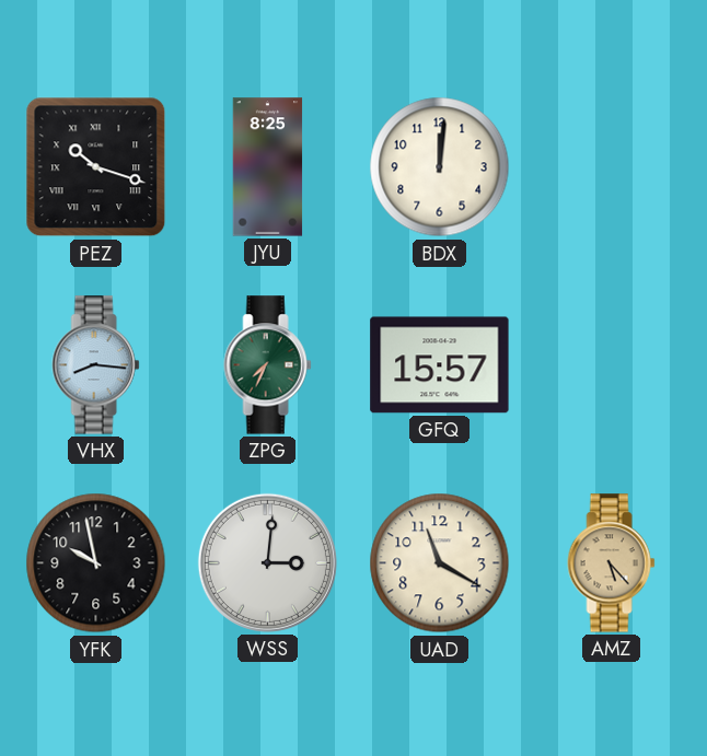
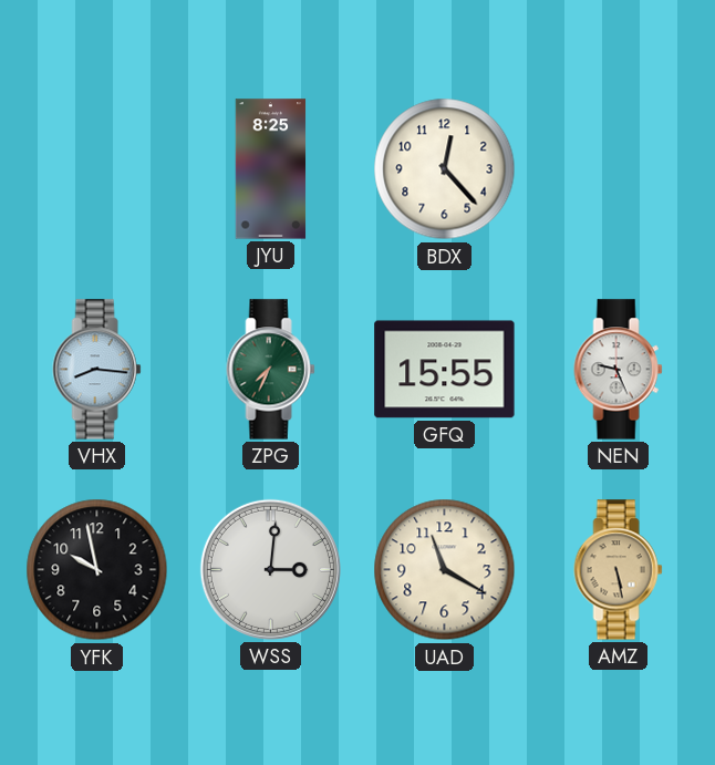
PEZ: 10:18 -> none (96, 167)
BDX: 12:01 -> 12:23 (445, 169)
GFQ: 15:57 -> 15:55 (445, 370)
NEN: none -> 9:26 (619, 370)
AMZ: 5:23 -> 5:28 (619, 570)
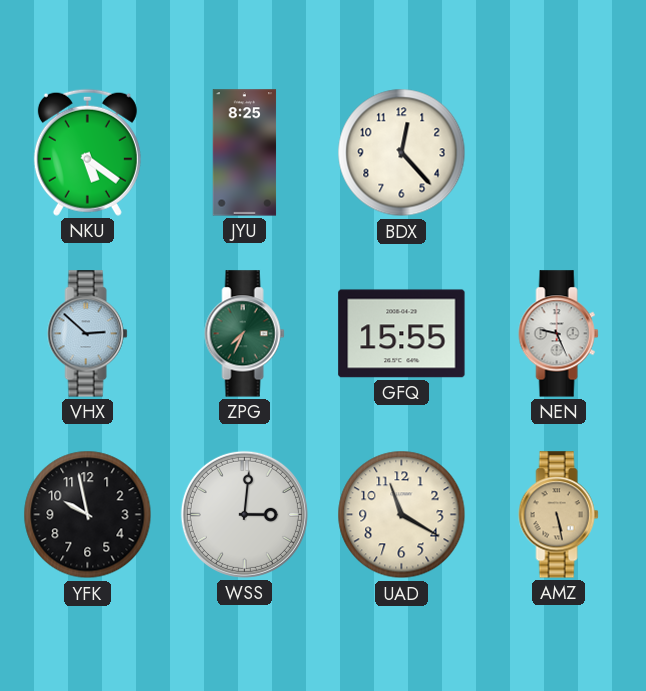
NKU: none -> 5:21 (87, 152)
VHX: 8:16 -> 2:52 (88, 334)
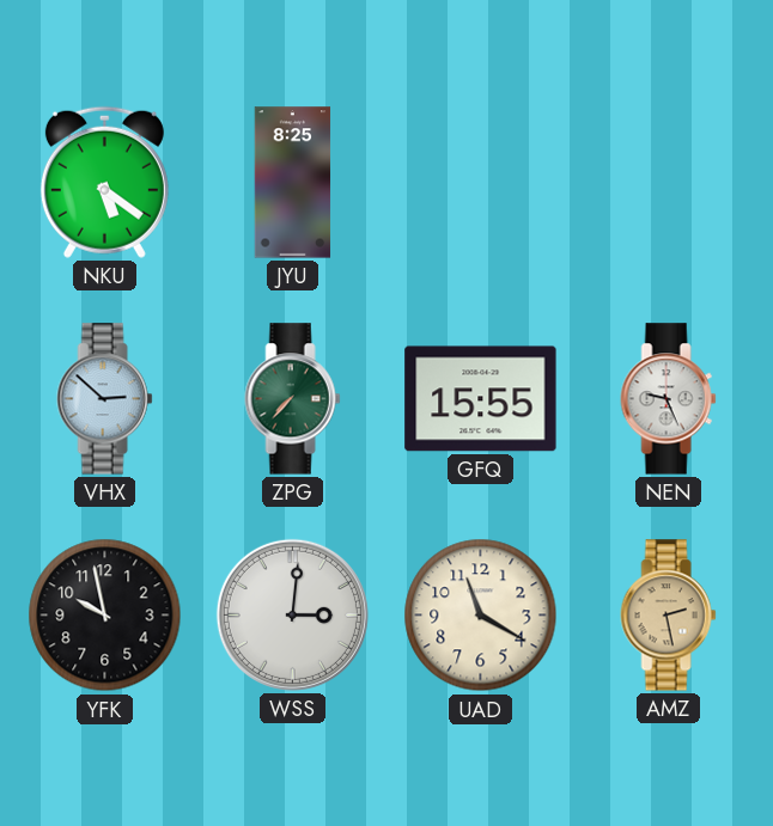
BDX: 12:23 -> none (402, 153)
ZPG: 7:34 -> 7:37 (293, 399)
AMZ: 5:28 -> 2:28 (669, 616)
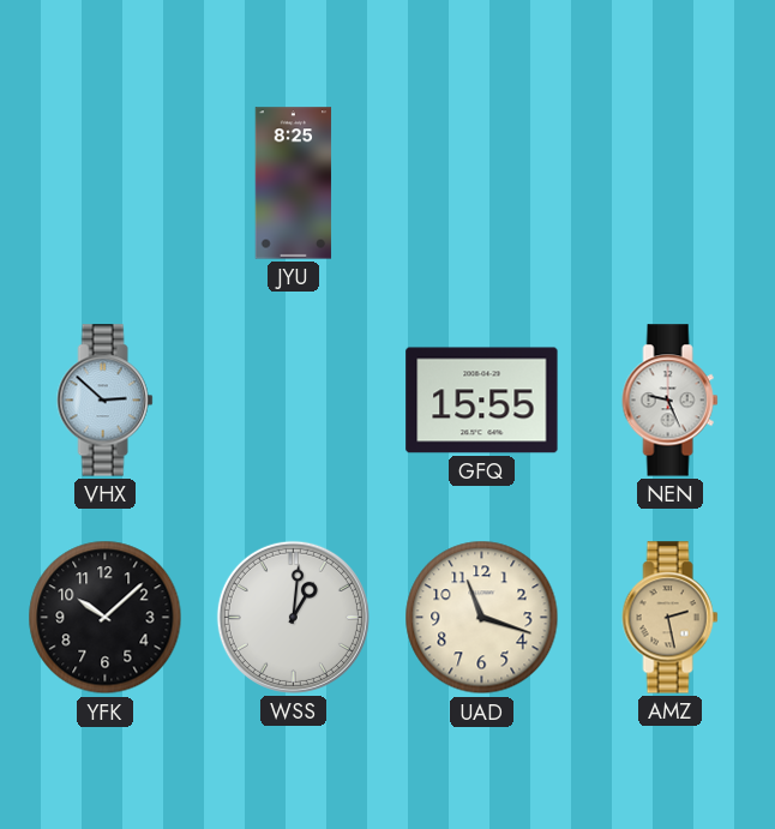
NKU: 5:21 -> none (104, 182)
ZPG: 7:37 -> none (293, 399)
YFK: 9:58 -> 10:08 (106, 618)
WSS: 3:01 -> 1:01 (293, 617)
UAD: 11:20 -> 11:18 (482, 618)
